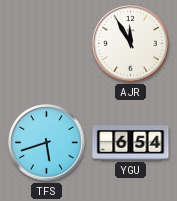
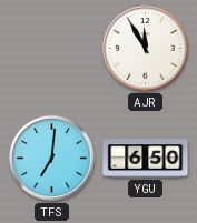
TFS: 5:42 -> 7:01 (52, 159)
YGU: 6:54 -> 6:50 (146, 159)
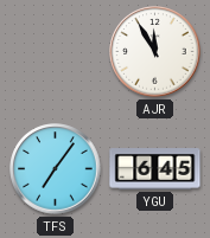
TFS: 7:01 -> 7:06 (56, 169)
YGU: 6:50 -> 6:45 (155, 169)
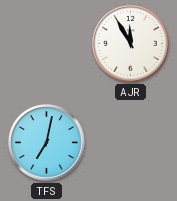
TFS: 7:06 -> 7:02 (47, 143)
YGU: 6:45 -> none (155, 169)
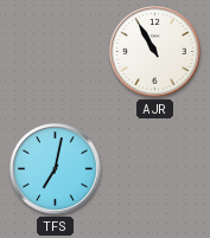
AJR: 11:55 -> 10:55 (155, 52)
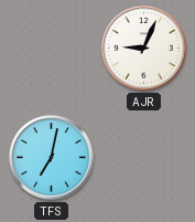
AJR: 10:55 -> 9:04 (144, 49)
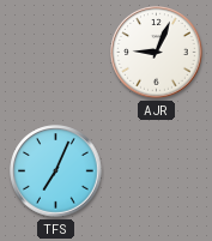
TFS: 7:02 -> 7:04 (56, 171)
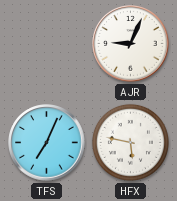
HFX: none -> 5:47 (130, 142)
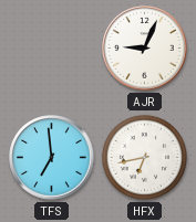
TFS: 7:04 -> 6:59 (52, 158)
HFX: 5:47 -> 6:43 (144, 157)
